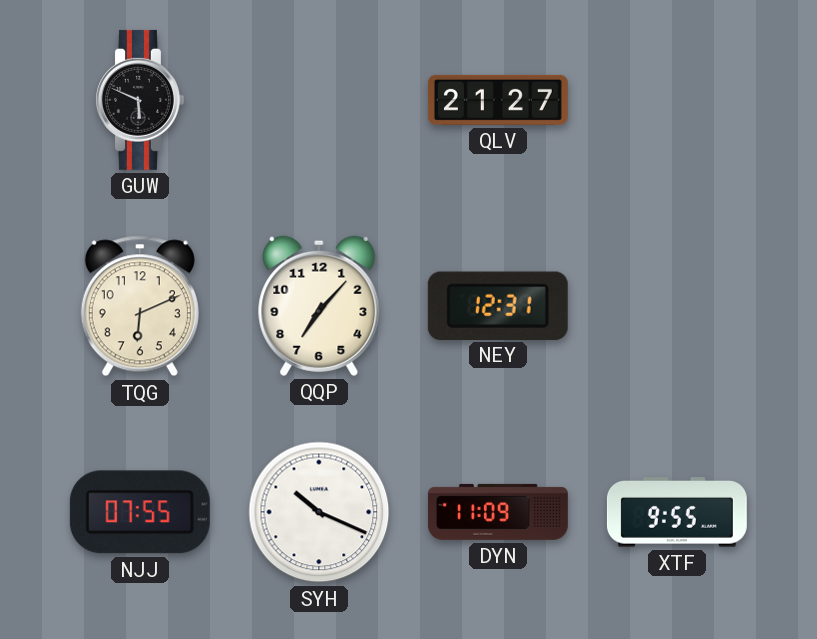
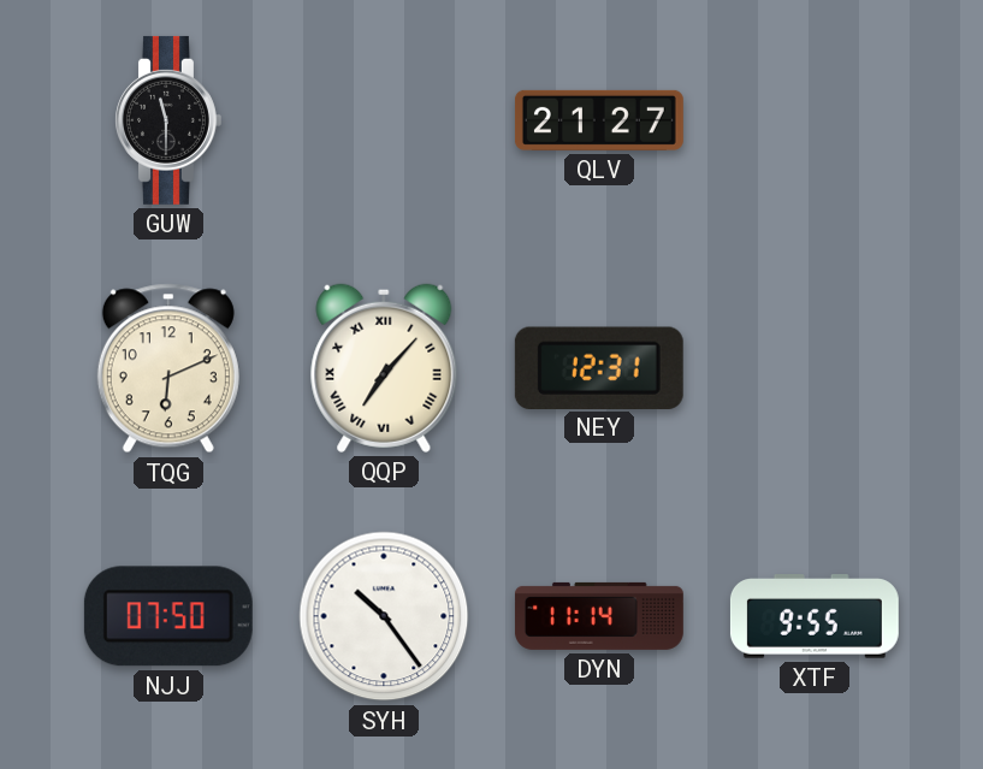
GUW: 5:49 -> 11:30 (168, 120)
QQP numerals: Arabic -> Roman (384, 368)
NJJ: 07:55 -> 07:50 (168, 616)
SYH: 10:19 -> 10:24 (384, 616)
DYN: 11:09 -> 11:14 (599, 616)
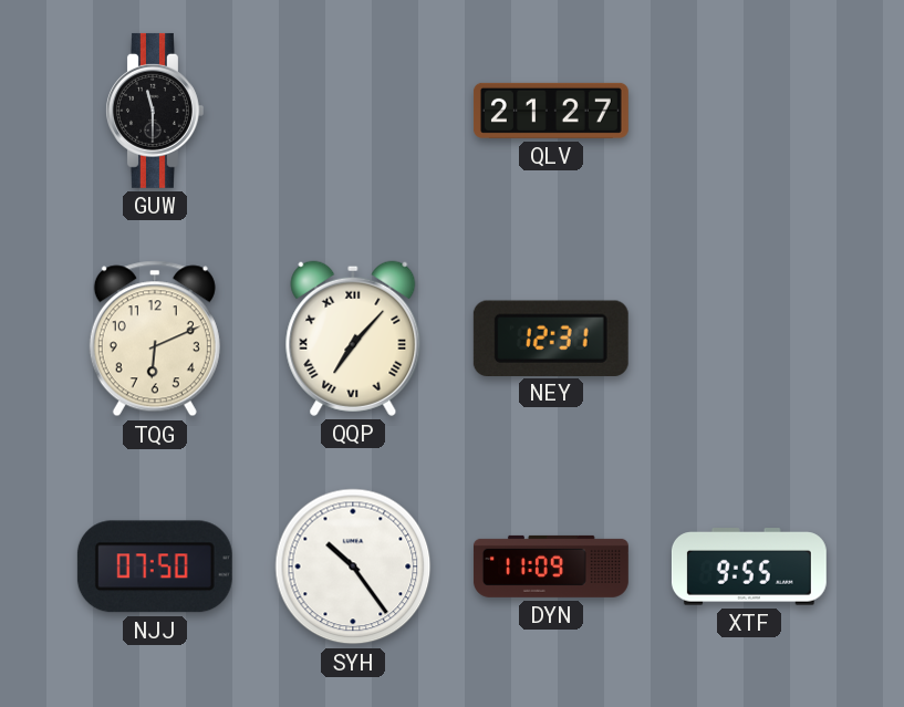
DYN: 11:14 -> 11:09 (551, 566)
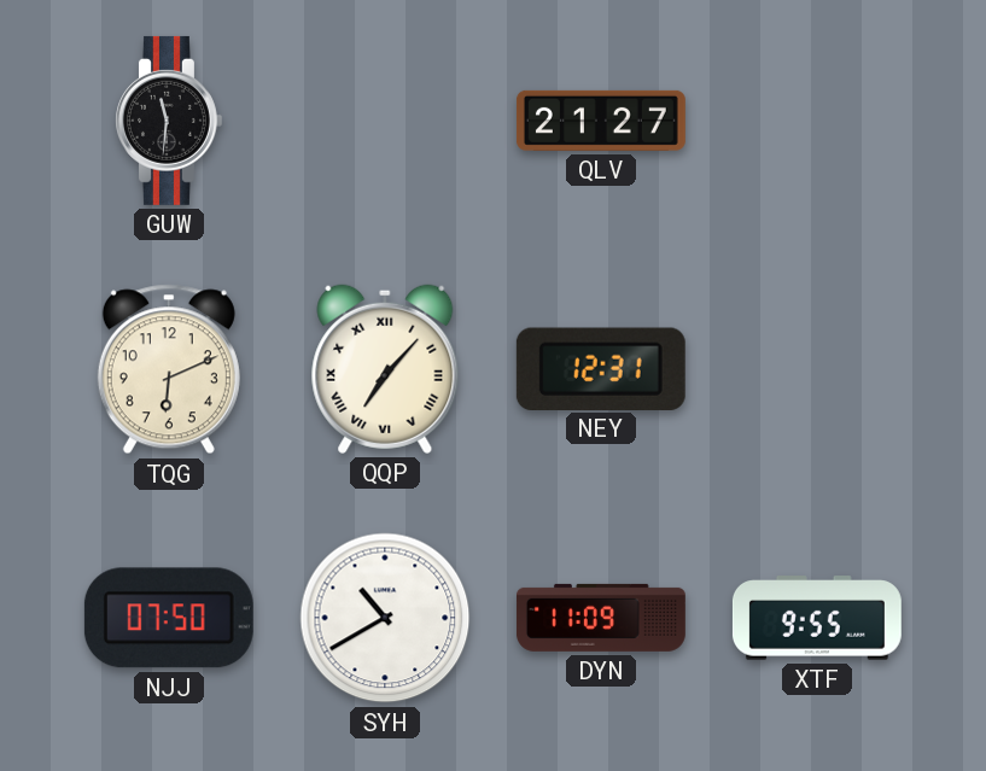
GUW: 11:30 -> 11:31 (169, 121)
SYH: 10:24 -> 10:40 (385, 618)
